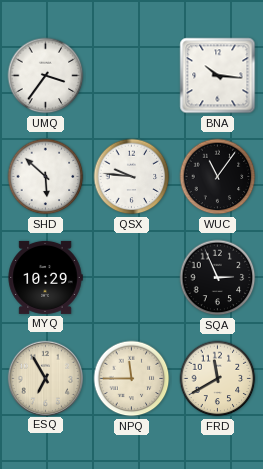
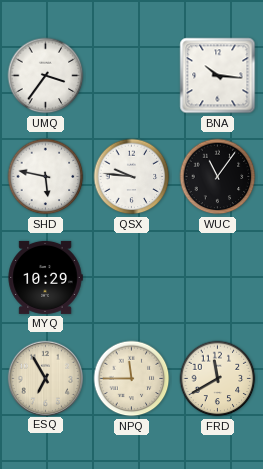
SHD: 5:52 -> 5:47 (46, 177)
SQA: 2:56 -> none (218, 278)
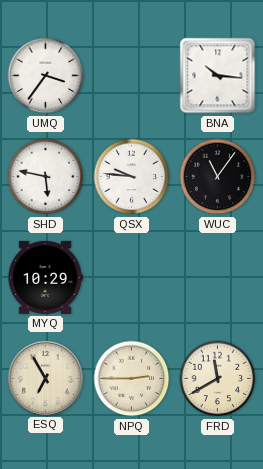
NPQ: 11:45 -> 2:45 (132, 379)
